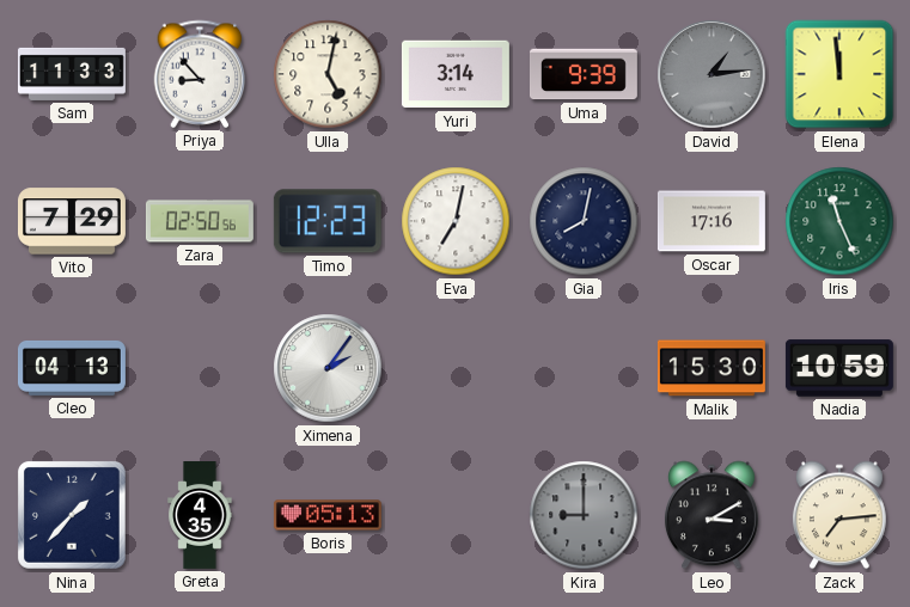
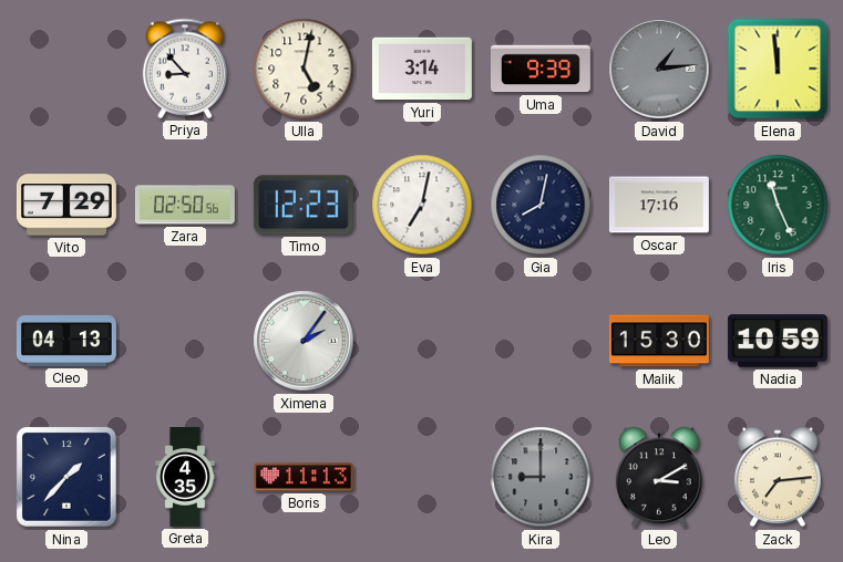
Sam: 11:33 -> none (72, 74)
Boris: 05:13 -> 11:13 (304, 477)
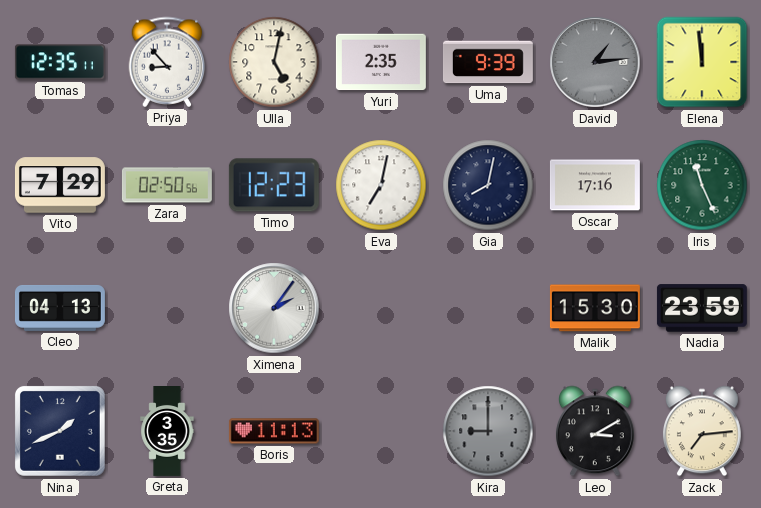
Tomas: none -> 12:35 (60, 62)
Yuri: 3:14 -> 2:35 (381, 62)
Nadia: 10:59 -> 23:59 (702, 308)
Nina: 1:37 -> 1:41 (60, 431)
Greta: 4:35 -> 3:35 (167, 432)
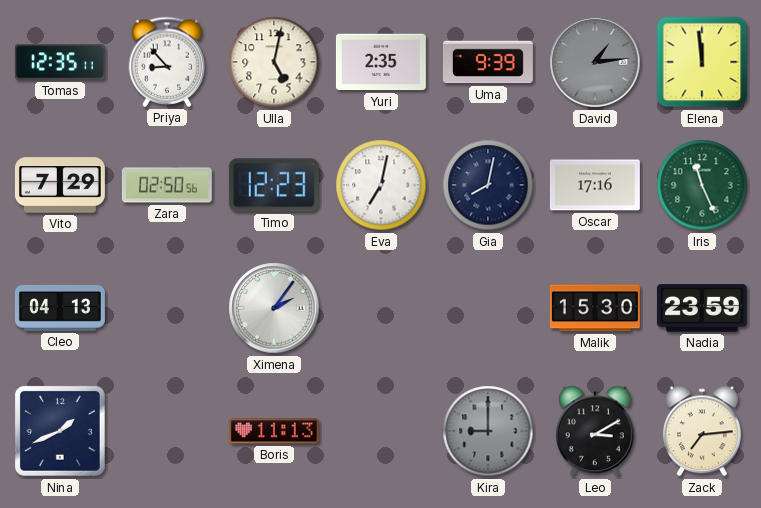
Greta: 3:35 -> none (167, 432)
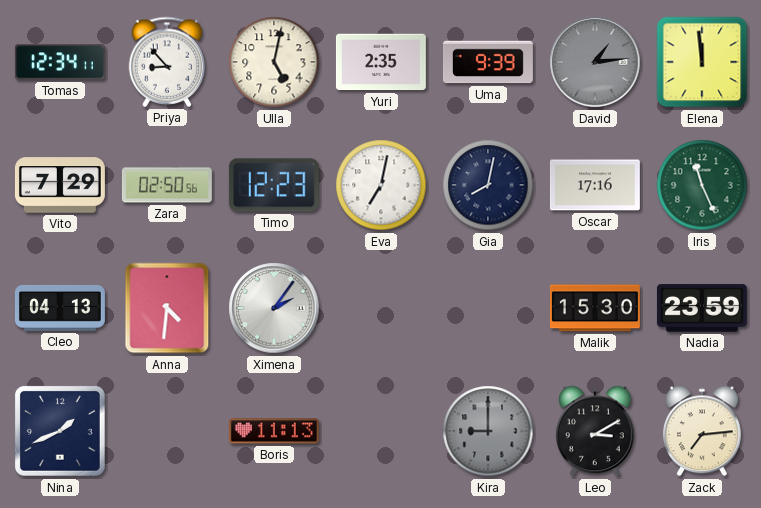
Tomas: 12:35 -> 12:34 (60, 62)
Anna: none -> 4:31 (167, 308)
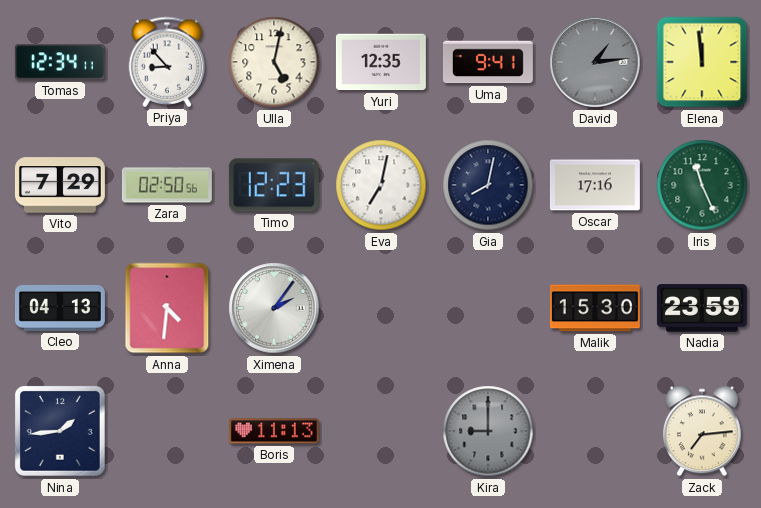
Yuri: 2:35 -> 12:35 (381, 62)
Uma: 9:39 -> 9:41 (488, 62)
Nina: 1:41 -> 1:44 (60, 431)
Leo: 3:10 -> none (595, 431)
